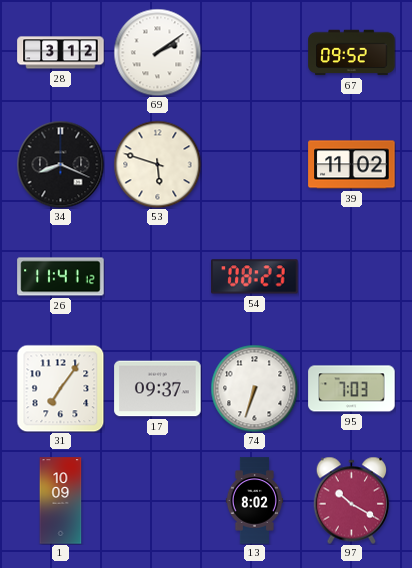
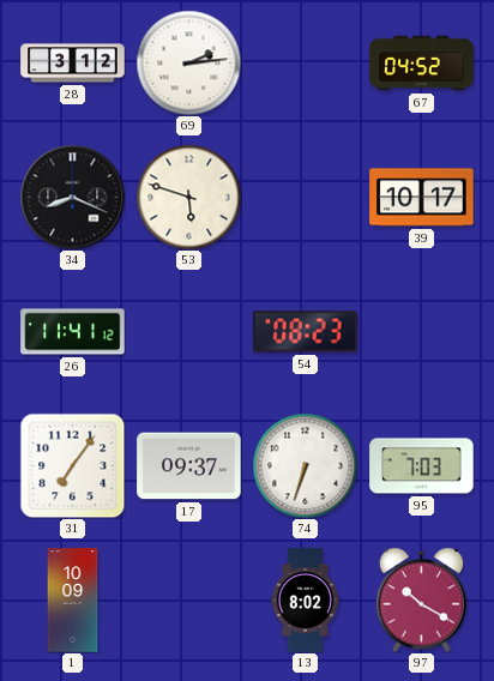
69: 2:09 -> 2:14 (188, 62)
67: 09:52 -> 04:52 (422, 64)
39: 11:02 -> 10:17 (422, 198)
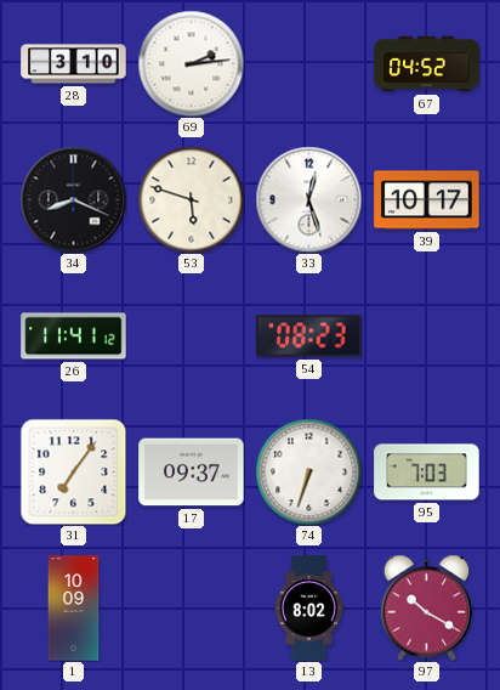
28: 3:12 -> 3:10 (74, 64)
33: none -> 12:27 (308, 199)
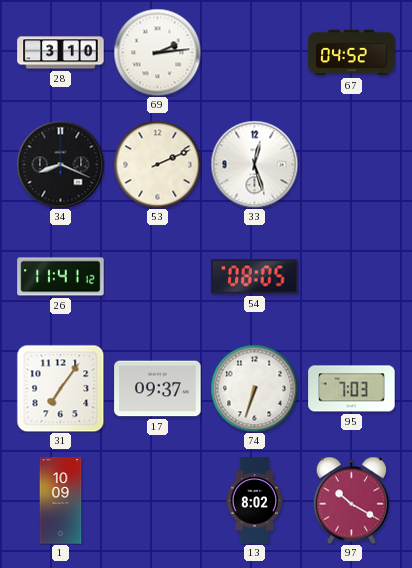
53: 5:48 -> 2:11 (157, 164)
39: 10:17 -> none (427, 200)
54: 08:23 -> 08:05 (255, 277)
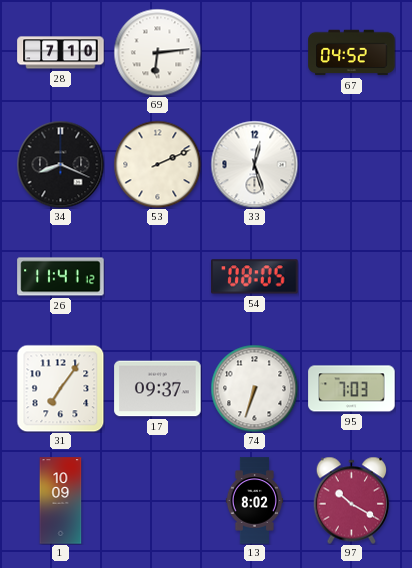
28: 3:10 -> 7:10 (61, 53)
69: 2:14 -> 6:14 (157, 52)
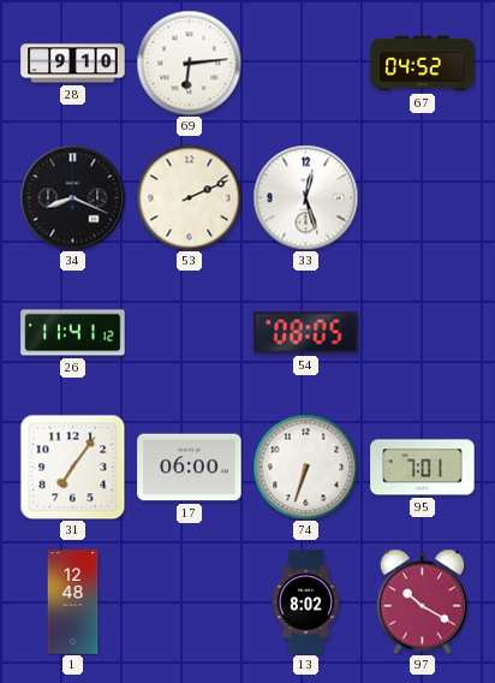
28: 7:10 -> 9:10 (73, 64)
17: 09:37 -> 06:00 (190, 468)
95: 7:03 -> 7:01 (423, 468)
1: 10:09 -> 12:48 (73, 602)
